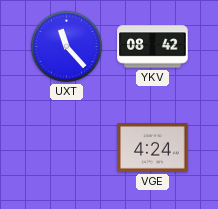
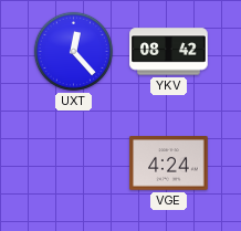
UXT: 11:23 -> 12:23 (73, 51)
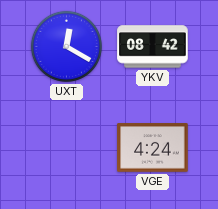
UXT: 12:23 -> 12:20 (66, 46)
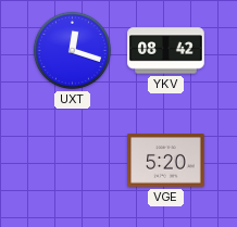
UXT: 12:20 -> 12:18 (72, 50)
VGE: 4:24 -> 5:20 (166, 161)
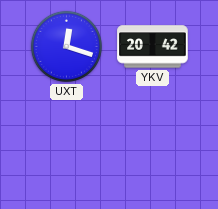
YKV: 08:42 -> 20:42 (153, 47)
VGE: 5:20 -> none (166, 161)
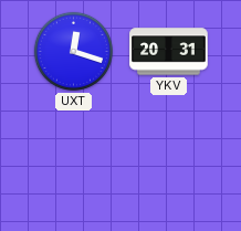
YKV: 20:42 -> 20:31 (169, 52)
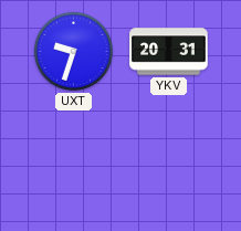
UXT: 12:18 -> 9:33 (73, 51)
